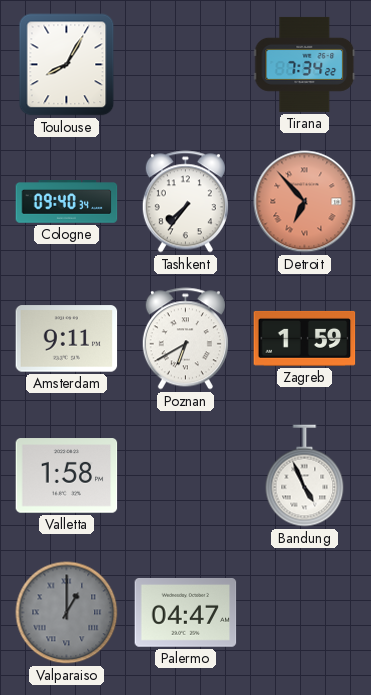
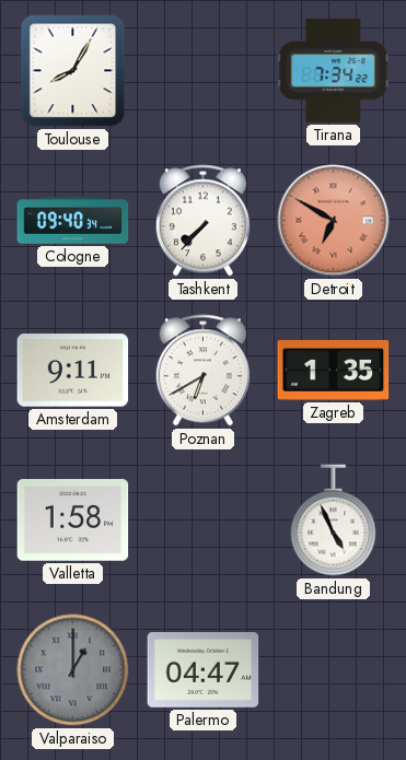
Tashkent: 7:36 -> 7:37 (202, 221)
Detroit: 6:53 -> 6:50 (334, 221)
Zagreb: 1:59 -> 1:35 (334, 370)
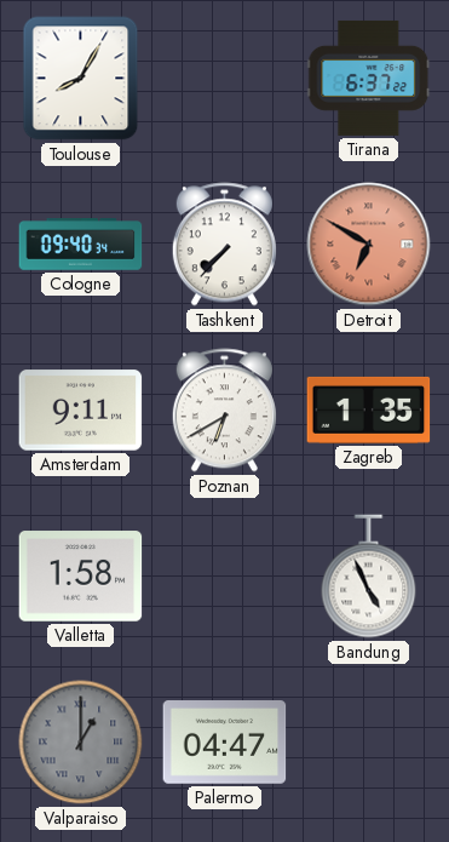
Tirana: 7:34 -> 6:37 (369, 78)
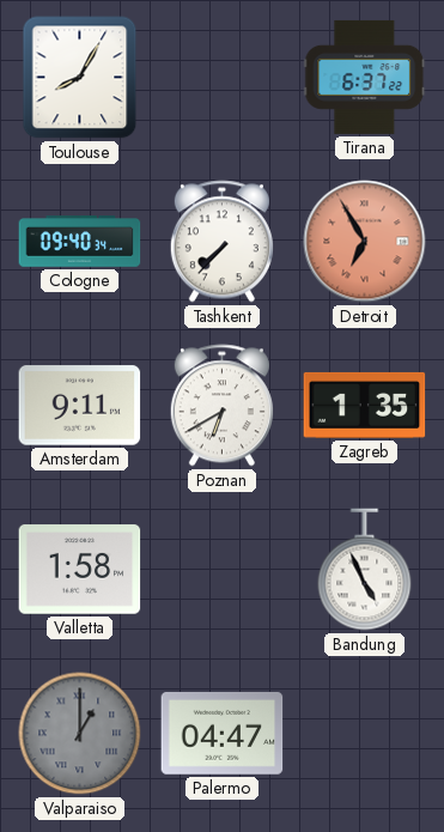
Detroit: 6:50 -> 6:55 (365, 242)
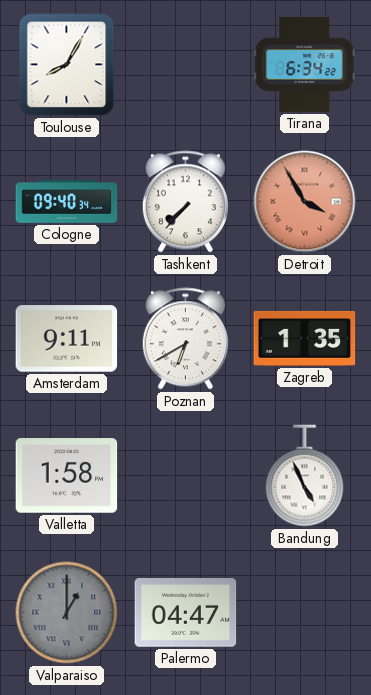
Tirana: 6:37 -> 6:34 (305, 64)
Detroit: 6:55 -> 3:55 (305, 202)
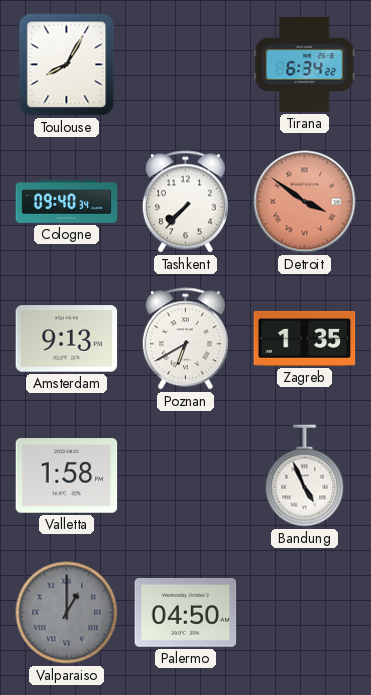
Detroit: 3:55 -> 3:51 (305, 202)
Amsterdam: 9:11 -> 9:13 (67, 339)
Palermo: 04:47 -> 04:50 (186, 613)
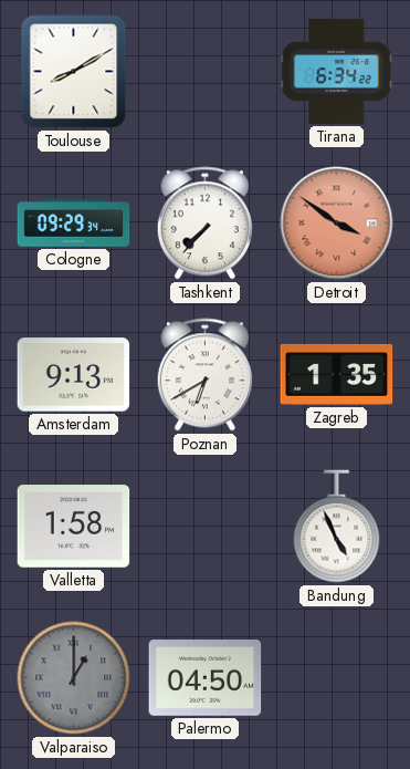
Toulouse: 8:05 -> 8:10 (74, 72)
Cologne: 09:40 -> 09:29 (74, 224)
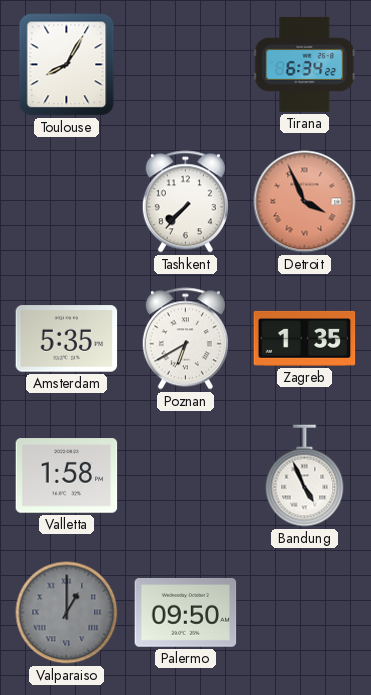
Toulouse: 8:10 -> 8:05 (67, 65)
Cologne: 09:29 -> none (74, 224)
Detroit: 3:51 -> 3:56 (305, 202)
Amsterdam: 9:13 -> 5:35 (67, 339)
Palermo: 04:50 -> 09:50 (186, 613)
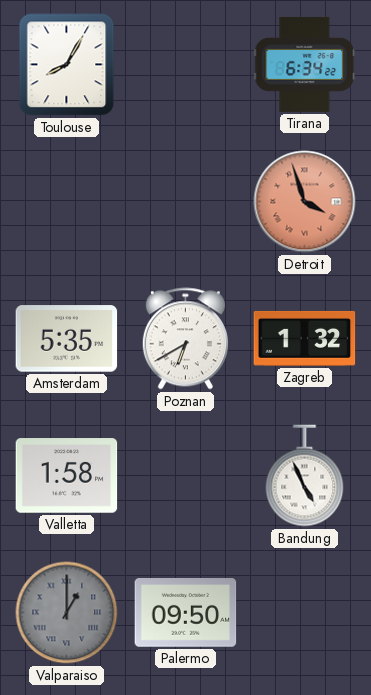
Tashkent: 7:37 -> none (185, 202)
Detroit: 3:56 -> 3:57 (305, 202)
Zagreb: 1:35 -> 1:32 (305, 338)
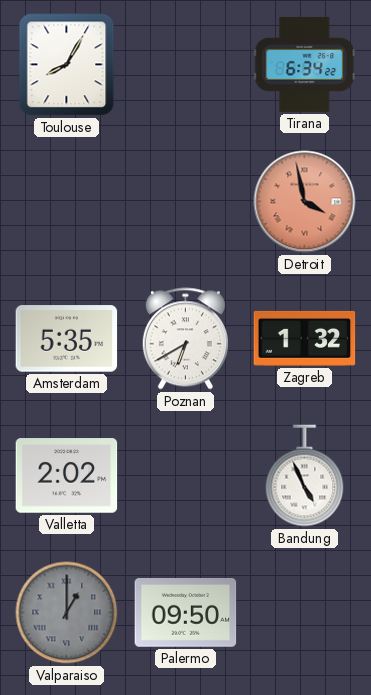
Detroit: 3:57 -> 3:58 (305, 202)
Valletta: 1:58 -> 2:02 (67, 476)
